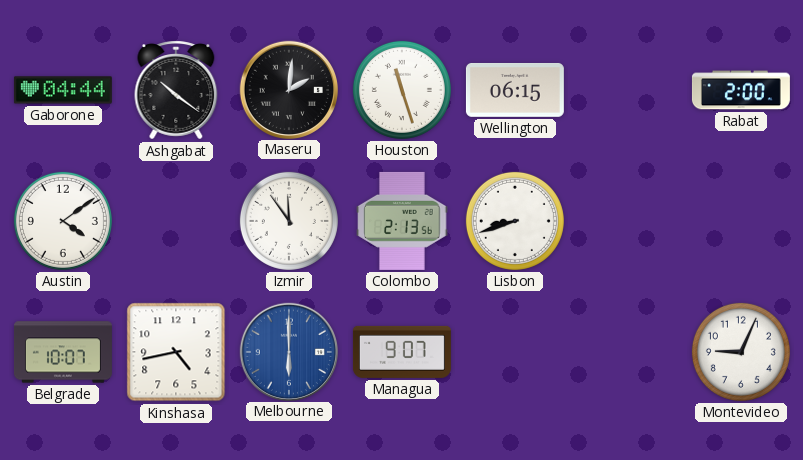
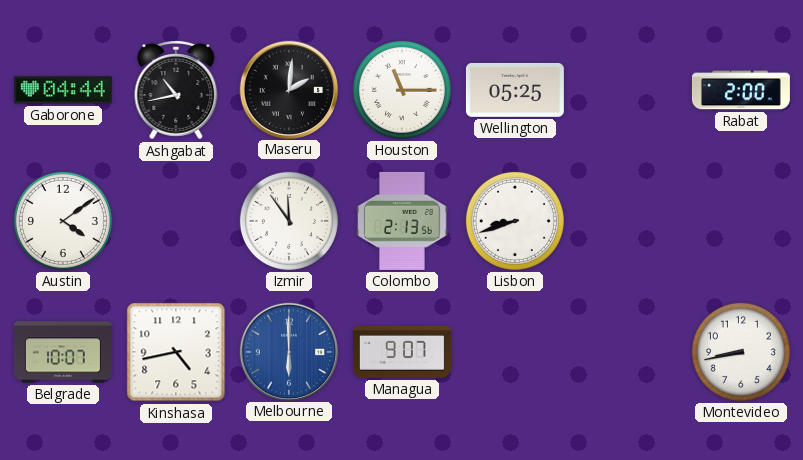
Ashgabat: 10:21 -> 10:43 (176, 90)
Houston: 11:27 -> 11:15 (402, 90)
Wellington: 06:15 -> 05:25 (515, 90)
Montevideo: 9:04 -> 8:43 (741, 352)
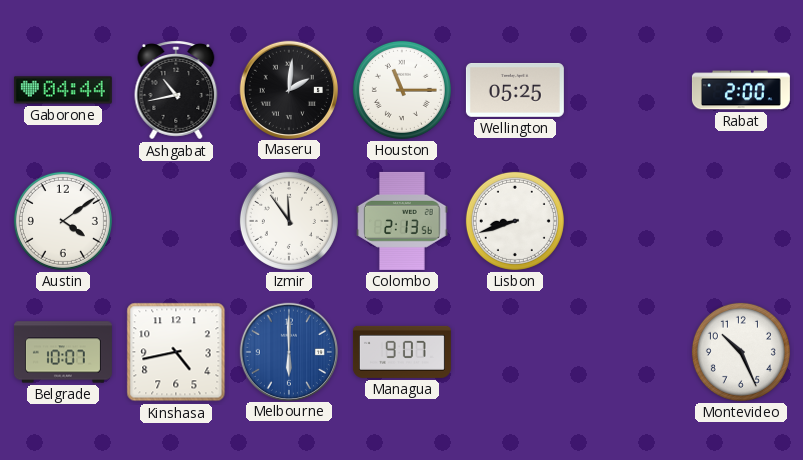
Montevideo: 8:43 -> 10:26 (741, 352)
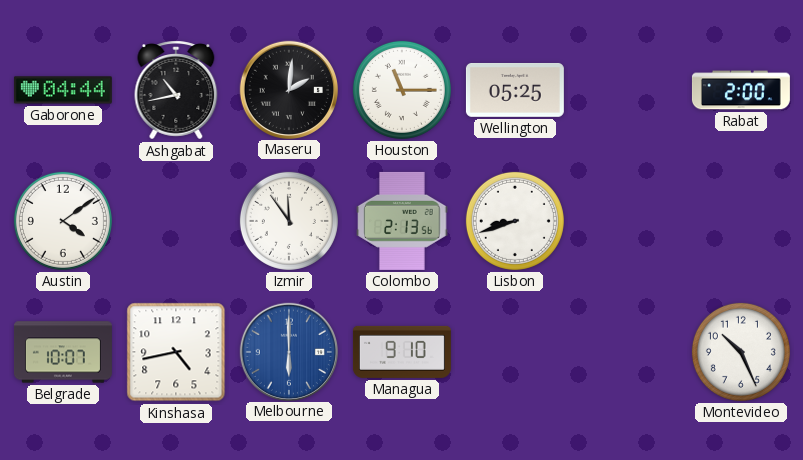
Managua: 9:07 -> 9:10 (402, 352)
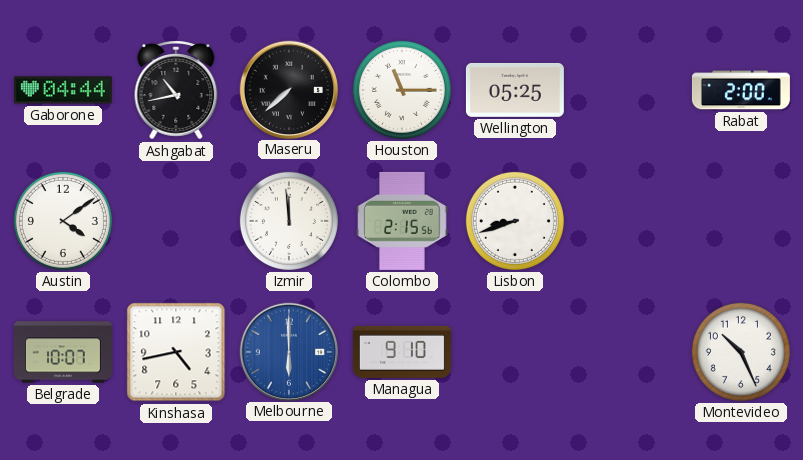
Maseru: 2:01 -> 7:38 (288, 89)
Izmir: 11:54 -> 11:59 (289, 221)
Colombo: 2:13 -> 2:15 (402, 221)
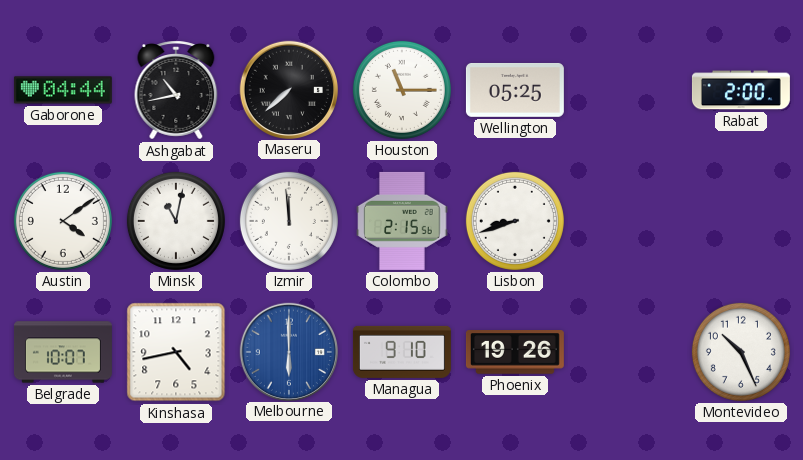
Minsk: none -> 11:02 (176, 221)
Phoenix: none -> 19:26 (515, 352)
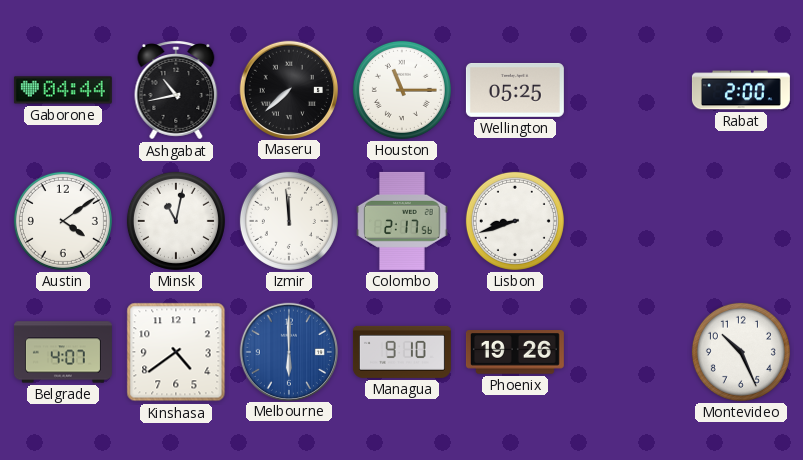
Colombo: 2:15 -> 2:17 (402, 221)
Belgrade: 10:07 -> 4:07 (63, 352)
Kinshasa: 4:43 -> 4:39 (176, 352)
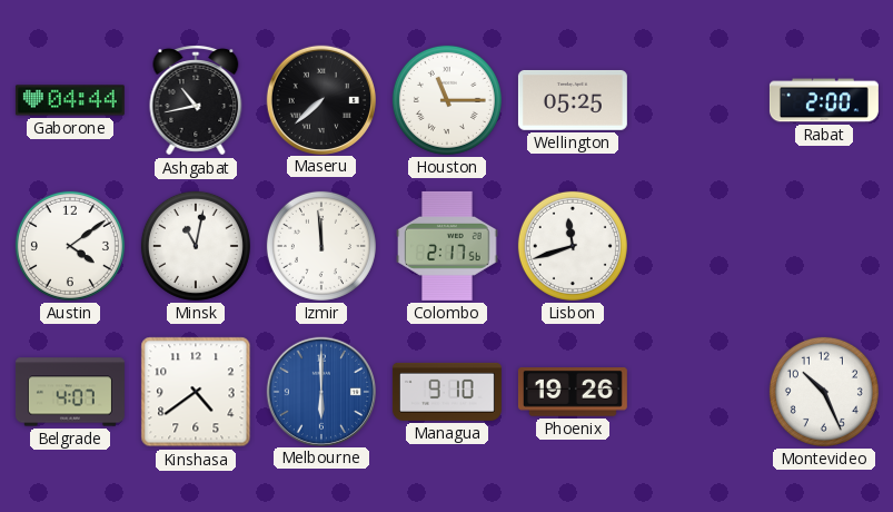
Lisbon: 8:42 -> 11:42 (573, 246)
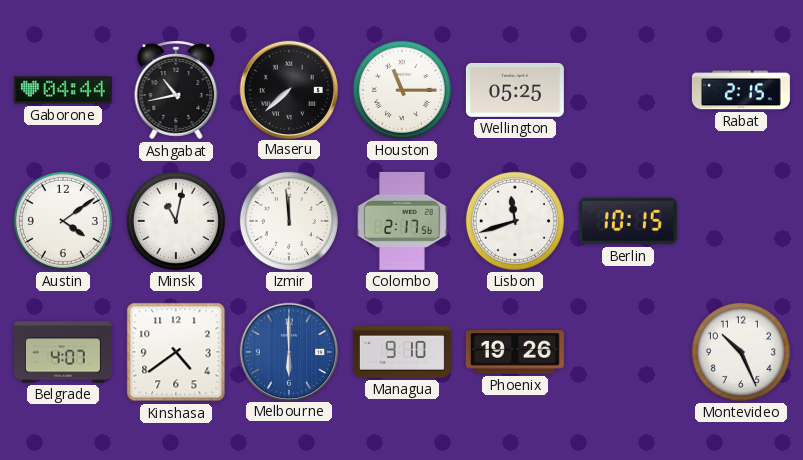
Rabat: 2:00 -> 2:15 (741, 90)
Berlin: none -> 10:15 (628, 221)
